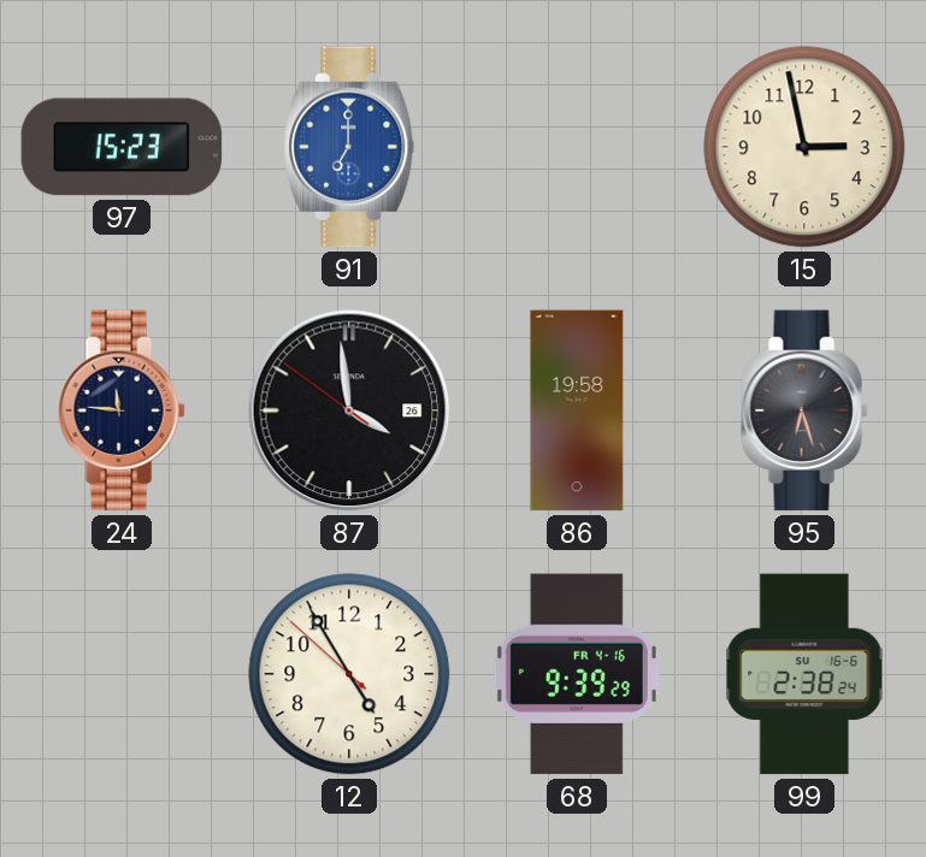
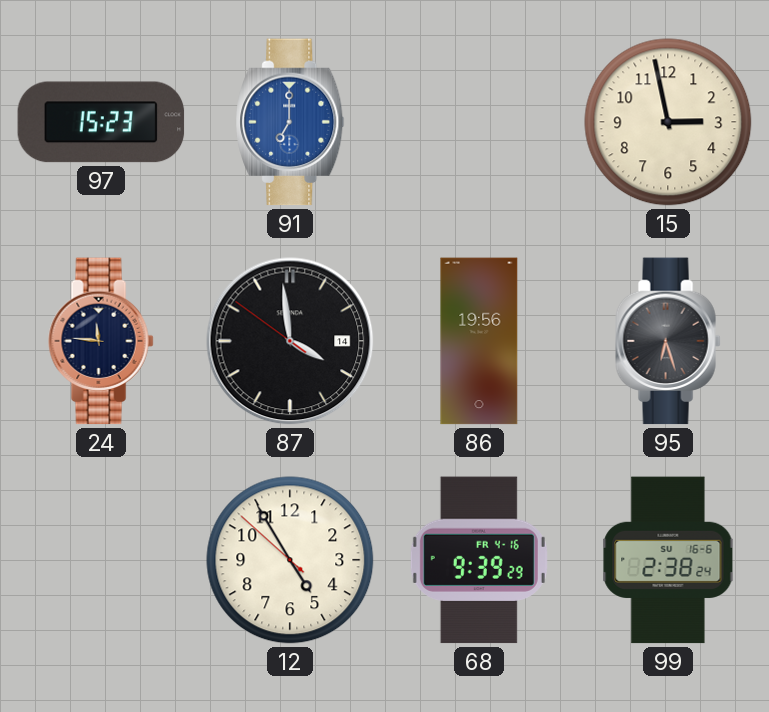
87 date: 26 -> 14 (290, 341)
86: 19:58 -> 19:56 (479, 341)
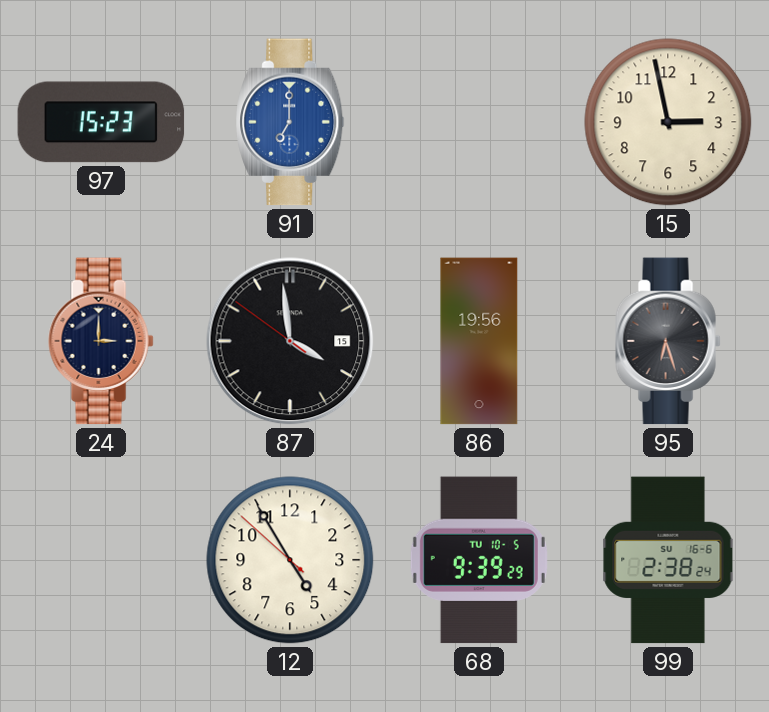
24: 11:46 -> 3:00 (101, 341)
87 date: 14 -> 15 (290, 341)
68 date: FR 4-16 -> TU 10-5 (479, 560)
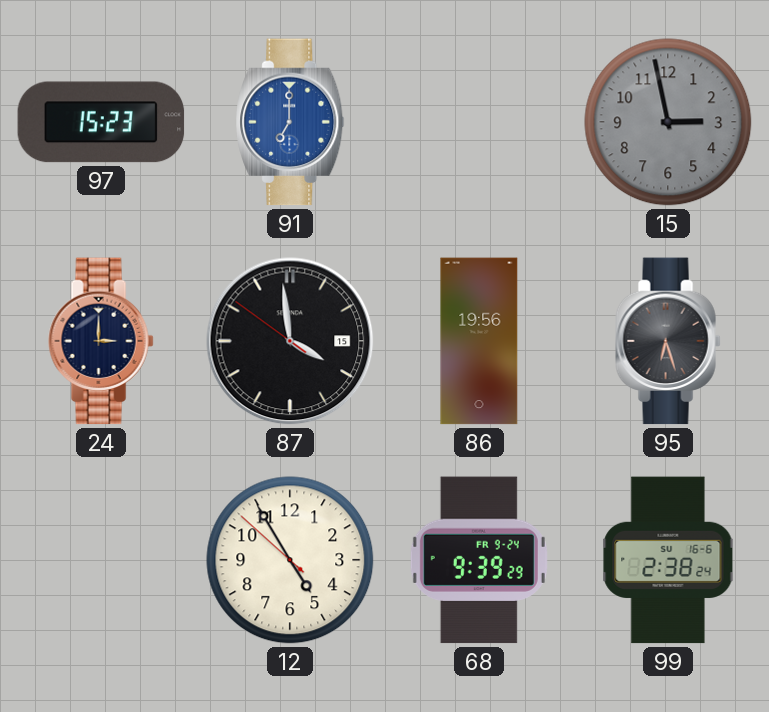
15 dial: cream -> grey (668, 122)
68 date: TU 10-5 -> FR 9-24 (479, 560)
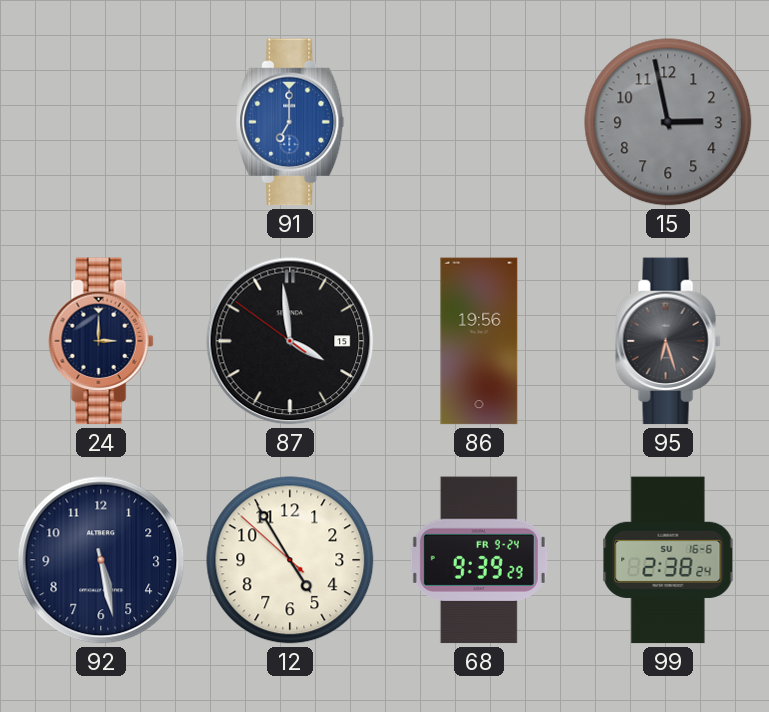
97: 15:23 -> none (101, 122)
92: none -> 5:28 (101, 560)
